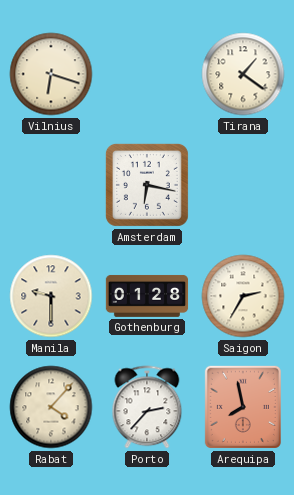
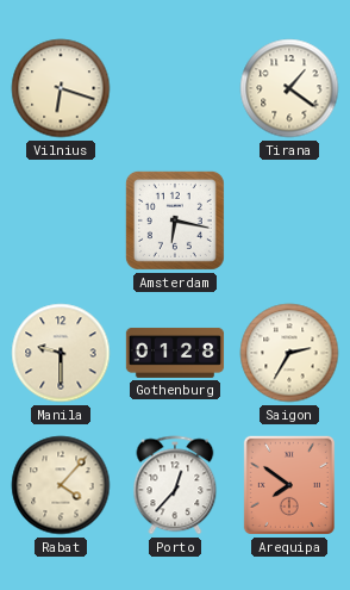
Porto: 2:37 -> 12:37 (175, 485)
Arequipa: 7:58 -> 7:51 (289, 485)
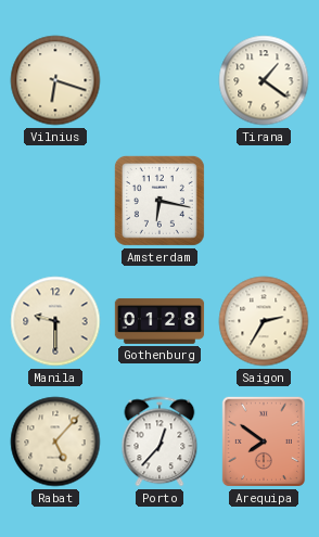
Rabat: 4:07 -> 5:07 (55, 442)
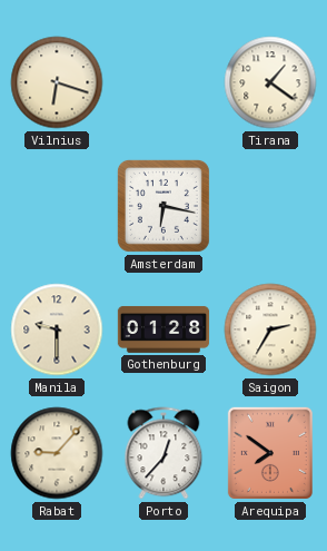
Rabat: 5:07 -> 9:07 (57, 453)
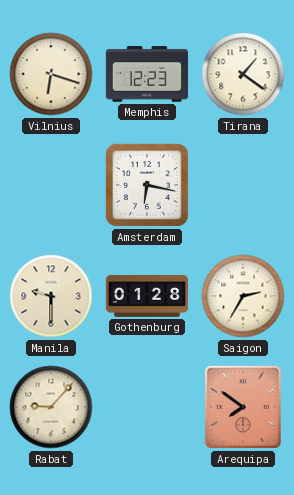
Memphis: none -> 12:23 (146, 74)
Porto: 12:37 -> none (163, 453)
